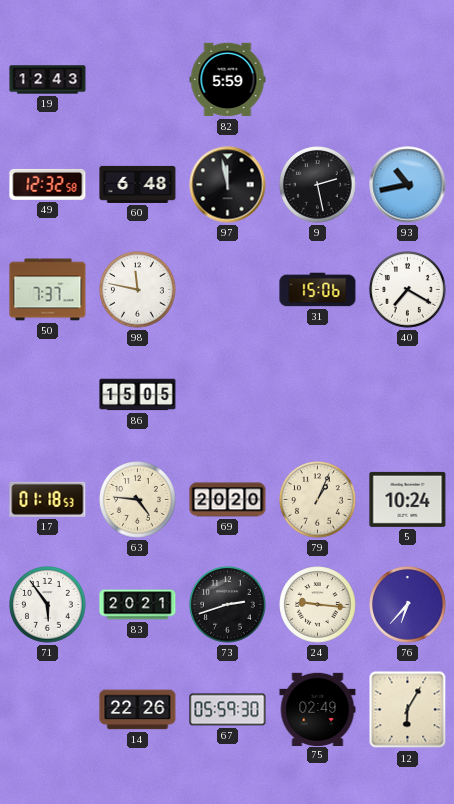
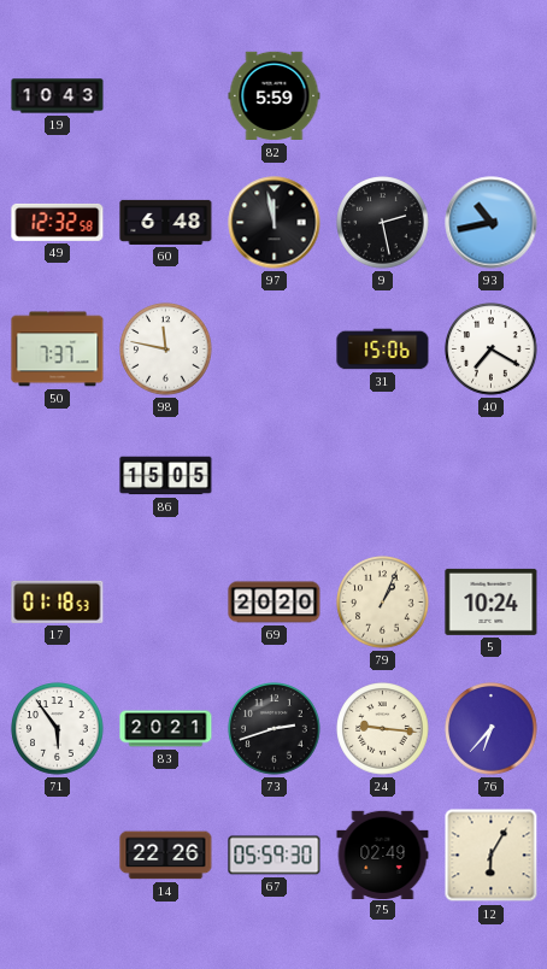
19: 12:43 -> 10:43 (58, 96)
63: 4:46 -> none (138, 500)
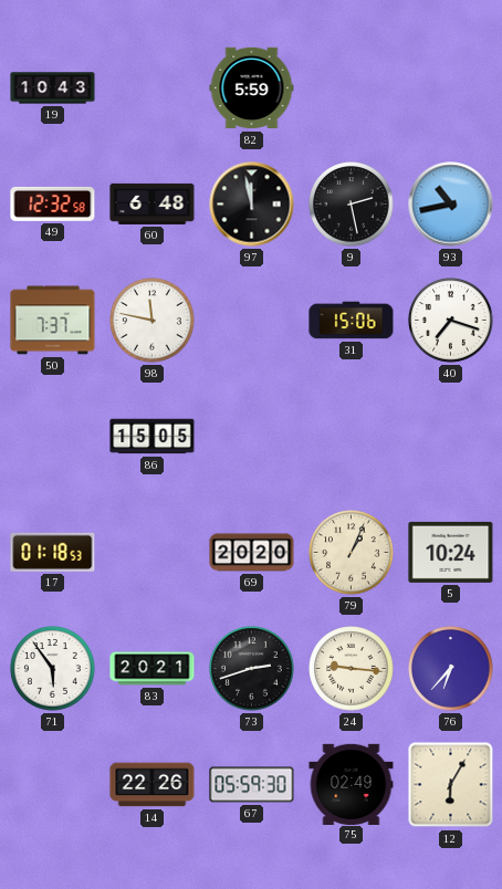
40: 7:20 -> 7:18 (451, 321)
